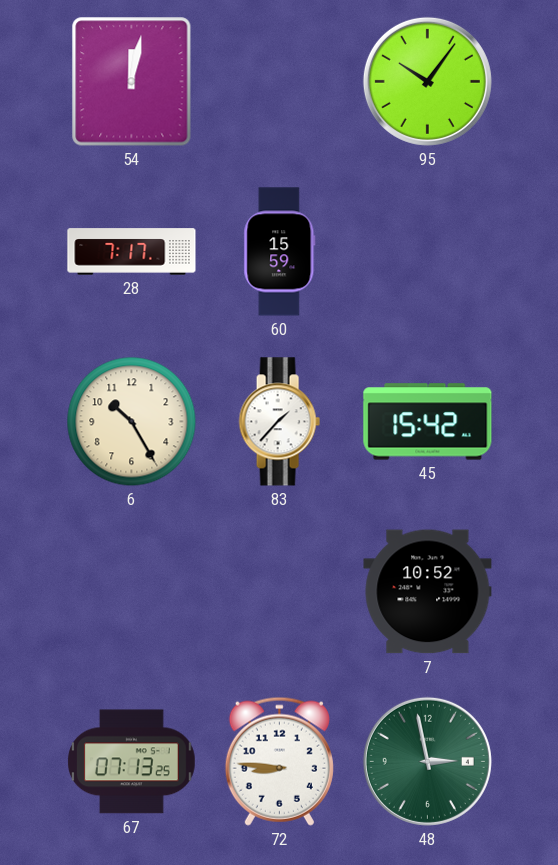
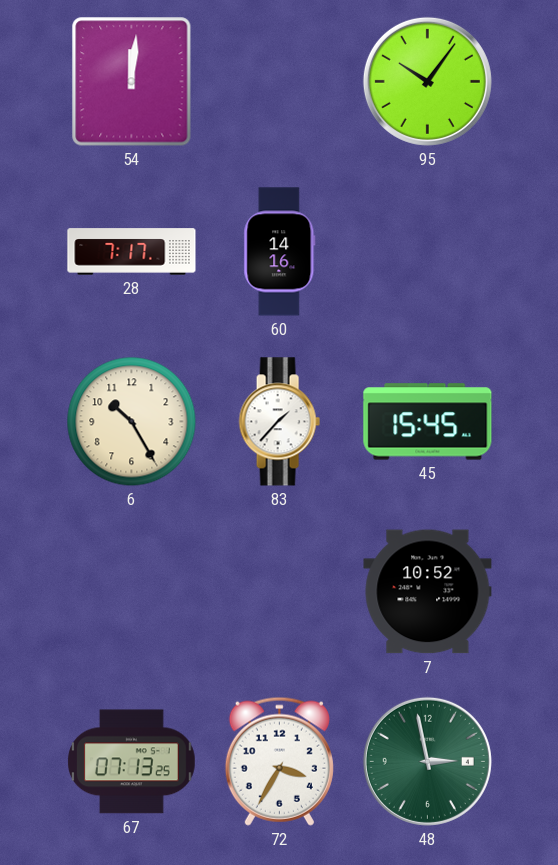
54: 12:02 -> 12:01 (132, 82)
60: 15:59 -> 14:16 (280, 252)
45: 15:42 -> 15:45 (428, 422)
72: 8:46 -> 3:35 (279, 761)
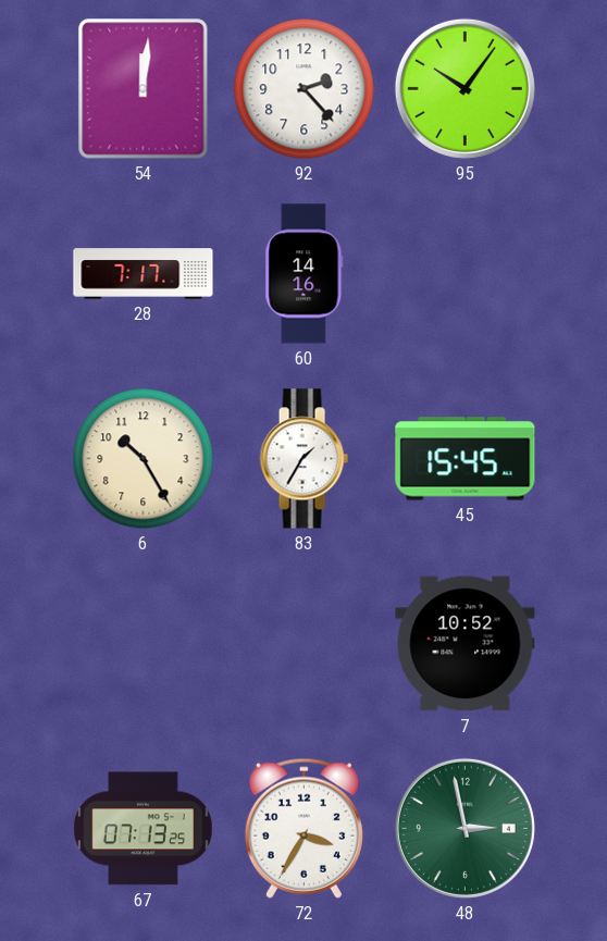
92: none -> 2:23 (305, 89)
83: 1:37 -> 1:35 (303, 459)
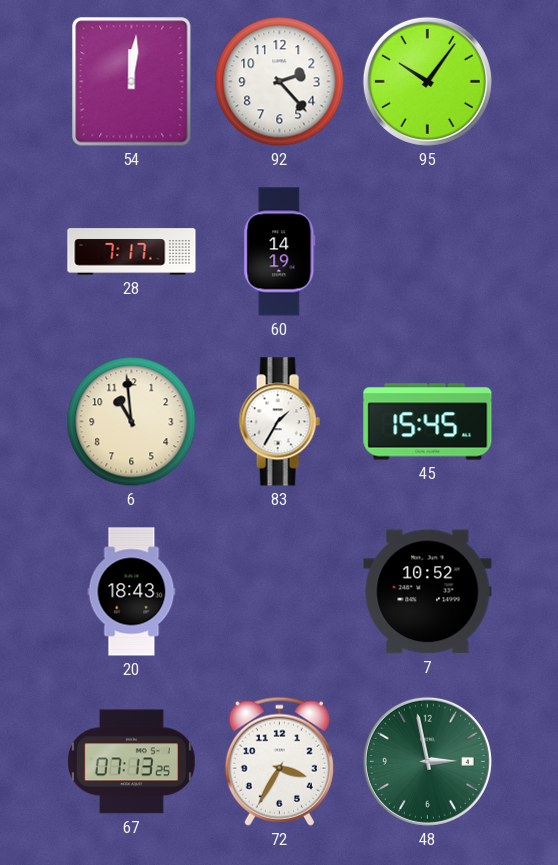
60: 14:16 -> 14:19 (280, 252)
6: 10:25 -> 10:59 (132, 422)
20: none -> 18:43 (132, 592)
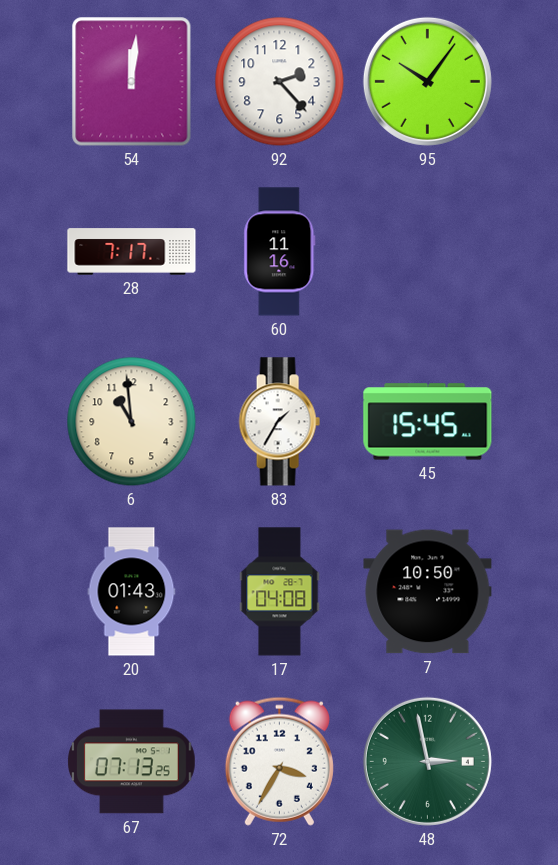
60: 14:19 -> 11:16 (280, 252)
20: 18:43 -> 01:43 (132, 592)
17: none -> 04:08 (280, 592)
7: 10:52 -> 10:50 (428, 592)
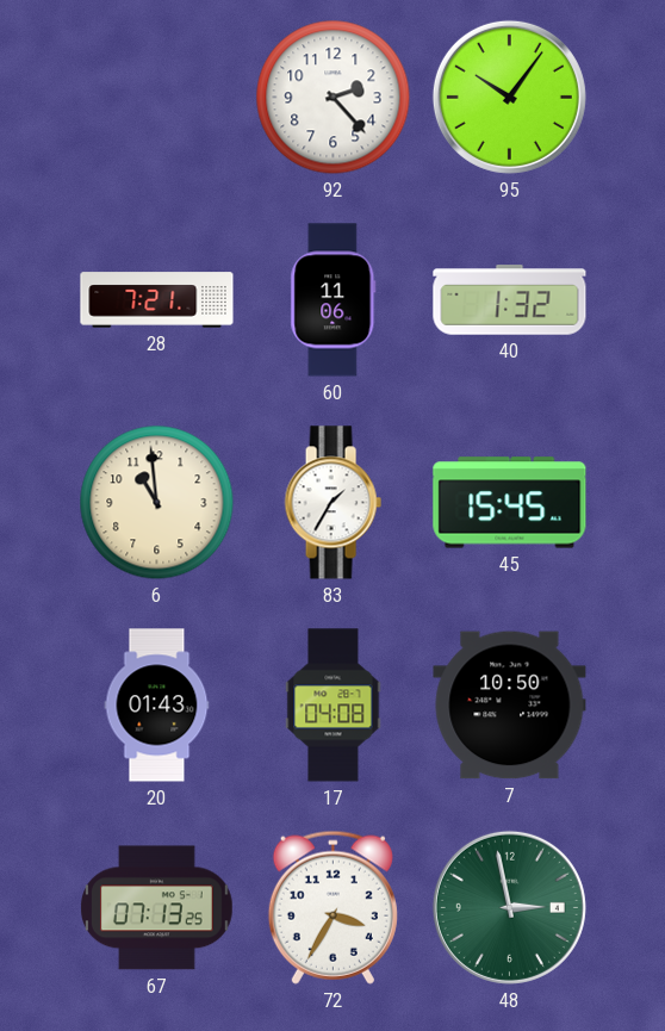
54: 12:01 -> none (132, 82)
28: 7:17 -> 7:21 (157, 300)
60: 11:16 -> 11:06 (334, 300)
40: none -> 1:32 (510, 300)
